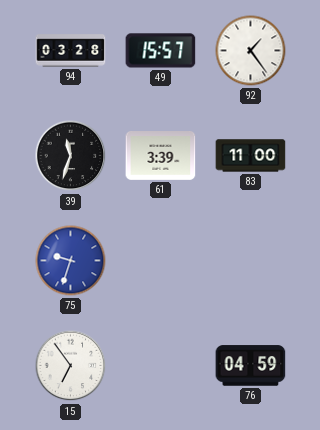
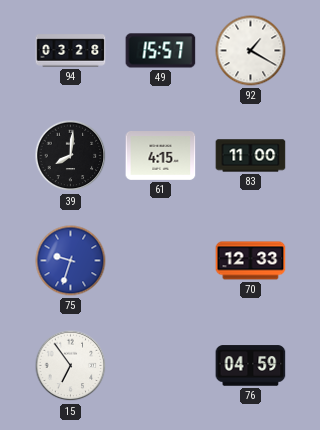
92: 1:24 -> 1:20 (251, 51)
39: 11:33 -> 8:01 (71, 156)
61: 3:39 -> 4:15 (161, 156)
70: none -> 12:33 (251, 261)
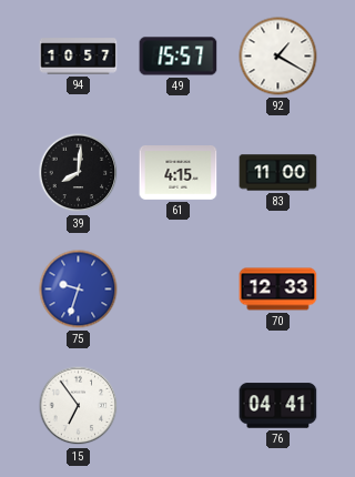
94: 03:28 -> 10:57 (79, 57)
76: 04:59 -> 04:41 (278, 406)
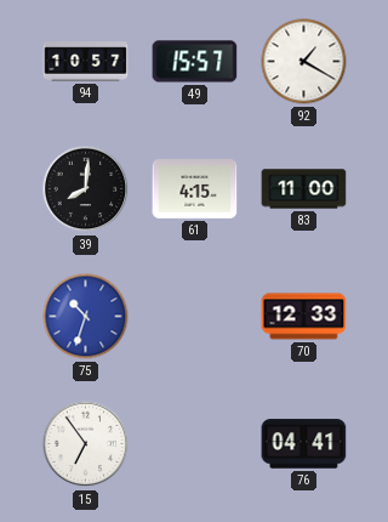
75: 9:33 -> 10:33 (86, 317)
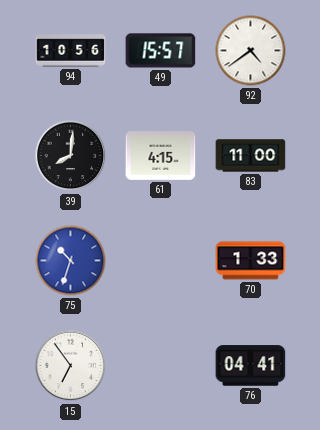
94: 10:57 -> 10:56 (71, 51)
92: 1:20 -> 4:39 (251, 51)
70: 12:33 -> 1:33 (251, 261)
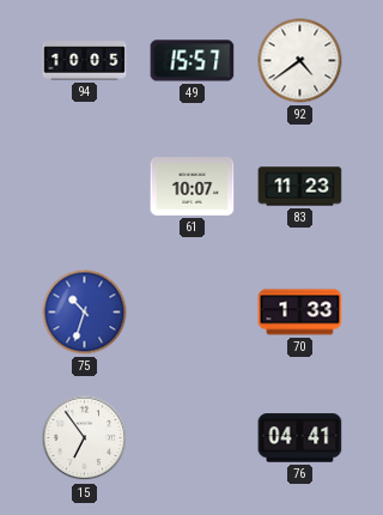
94: 10:56 -> 10:05 (85, 61)
39: 8:01 -> none (71, 156)
61: 4:15 -> 10:07 (193, 187)
83: 11:00 -> 11:23 (300, 187)
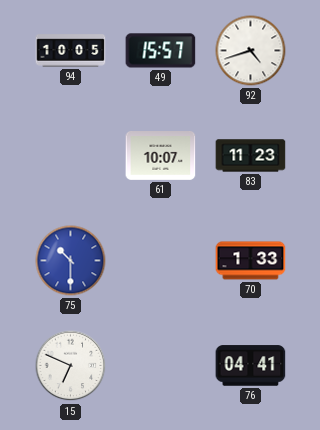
92: 4:39 -> 4:42 (251, 51)
75: 10:33 -> 10:30 (71, 261)
15: 6:54 -> 6:49 (71, 366)
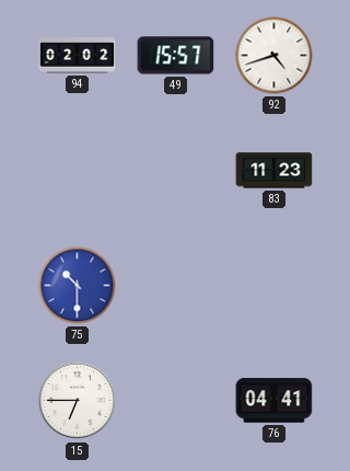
94: 10:05 -> 02:02 (78, 56)
61: 10:07 -> none (161, 156)
70: 1:33 -> none (251, 261)
15: 6:49 -> 6:45 (78, 401)
